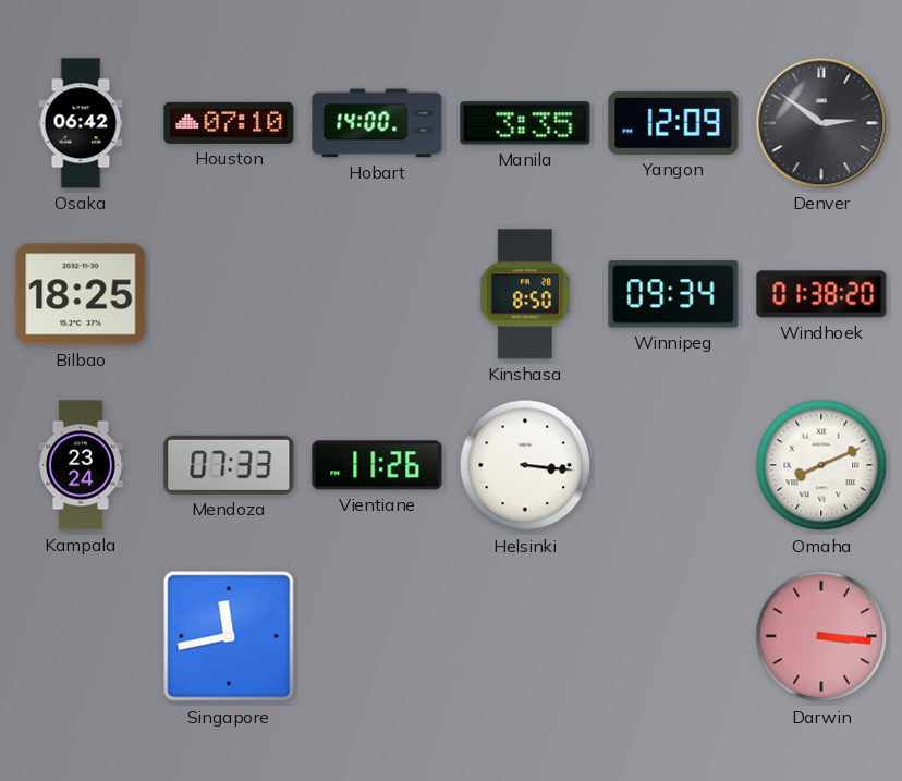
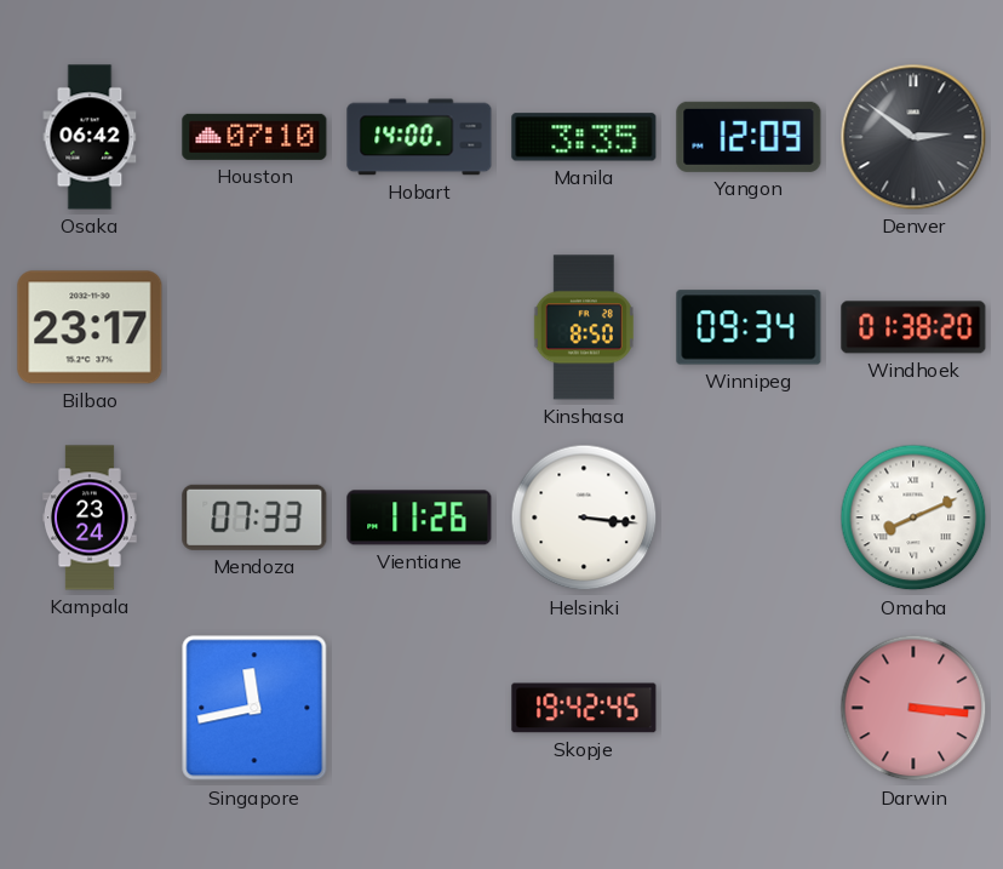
Bilbao: 18:25 -> 23:17 (90, 327)
Skopje: none -> 19:42 (584, 708)
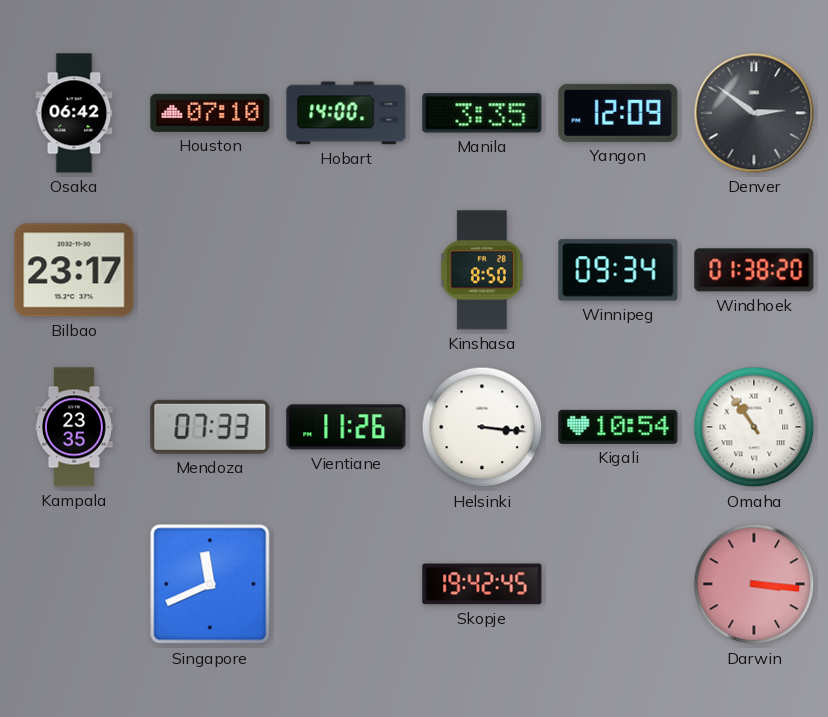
Kampala: 23:24 -> 23:35 (75, 427)
Kigali: none -> 10:54 (618, 427)
Omaha: 8:11 -> 10:54 (754, 427)
Singapore: 11:43 -> 11:41 (210, 584)
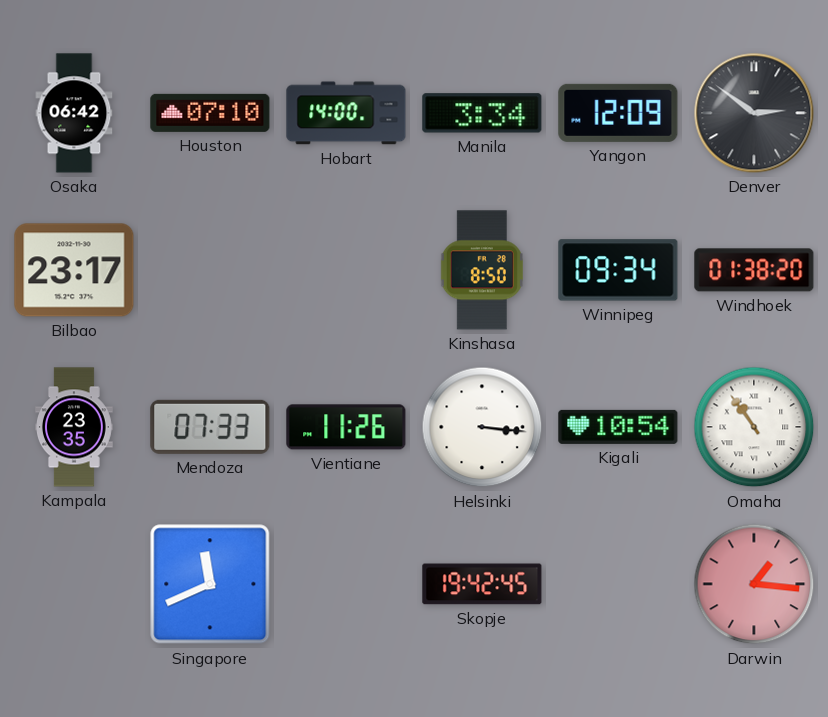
Manila: 3:35 -> 3:34 (482, 113)
Darwin: 3:16 -> 1:16 (754, 584)
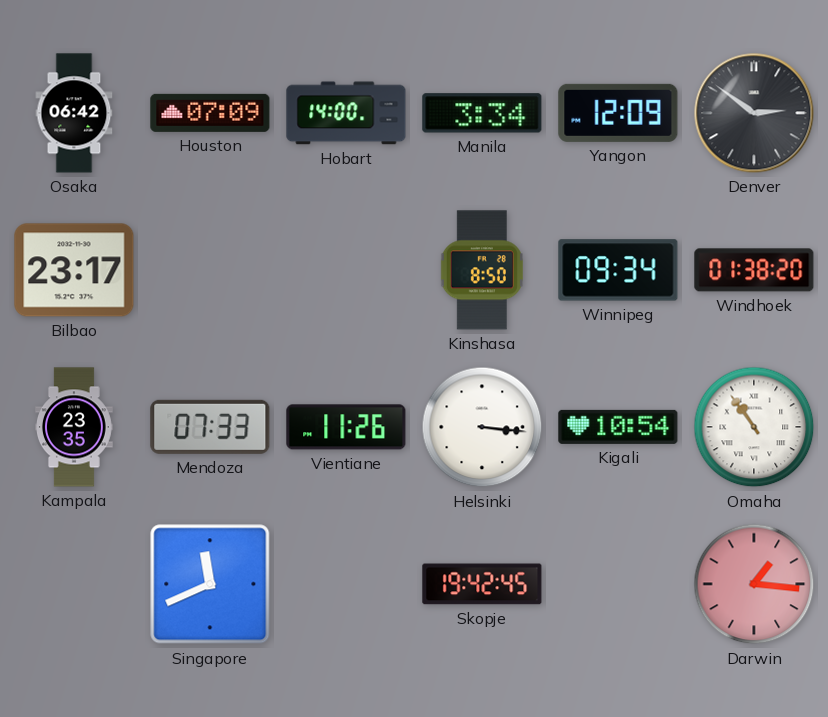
Houston: 07:10 -> 07:09 (210, 113)
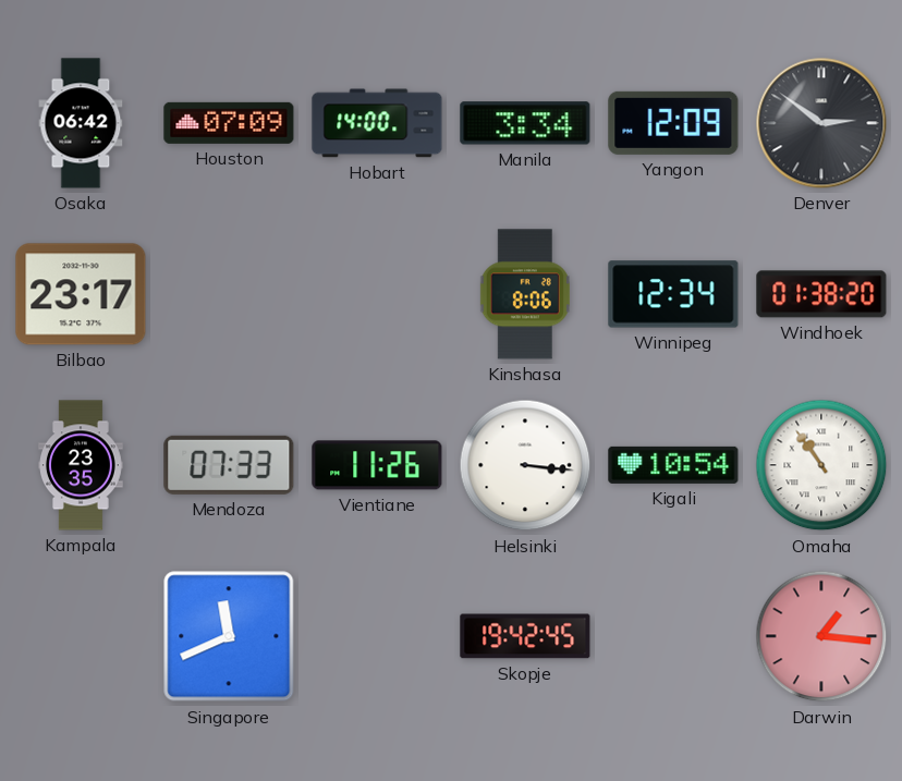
Kinshasa: 8:50 -> 8:06 (525, 294)
Winnipeg: 09:34 -> 12:34 (673, 294)
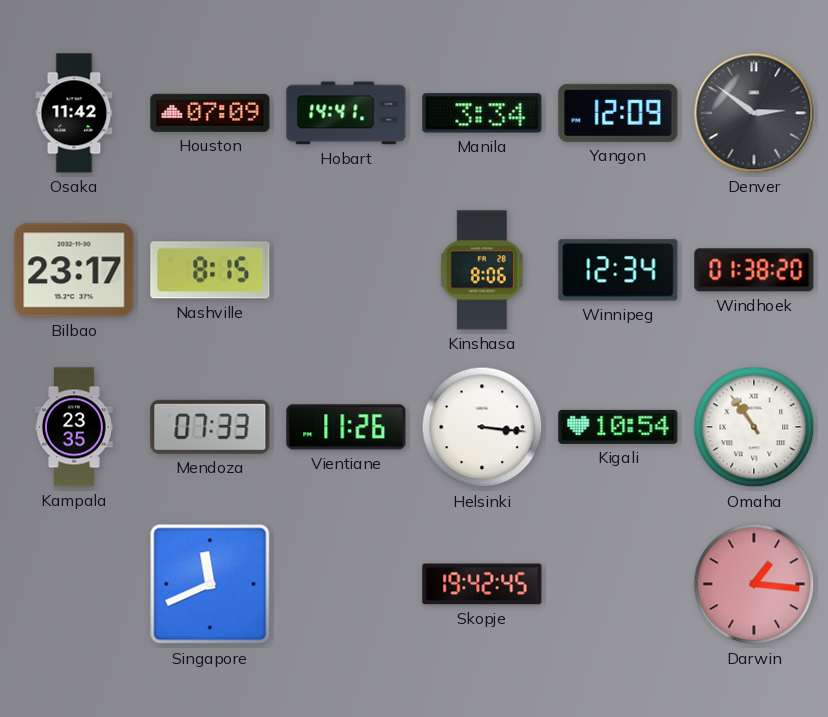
Osaka: 06:42 -> 11:42 (74, 113)
Hobart: 14:00 -> 14:41 (346, 113)
Nashville: none -> 8:15 (210, 270)
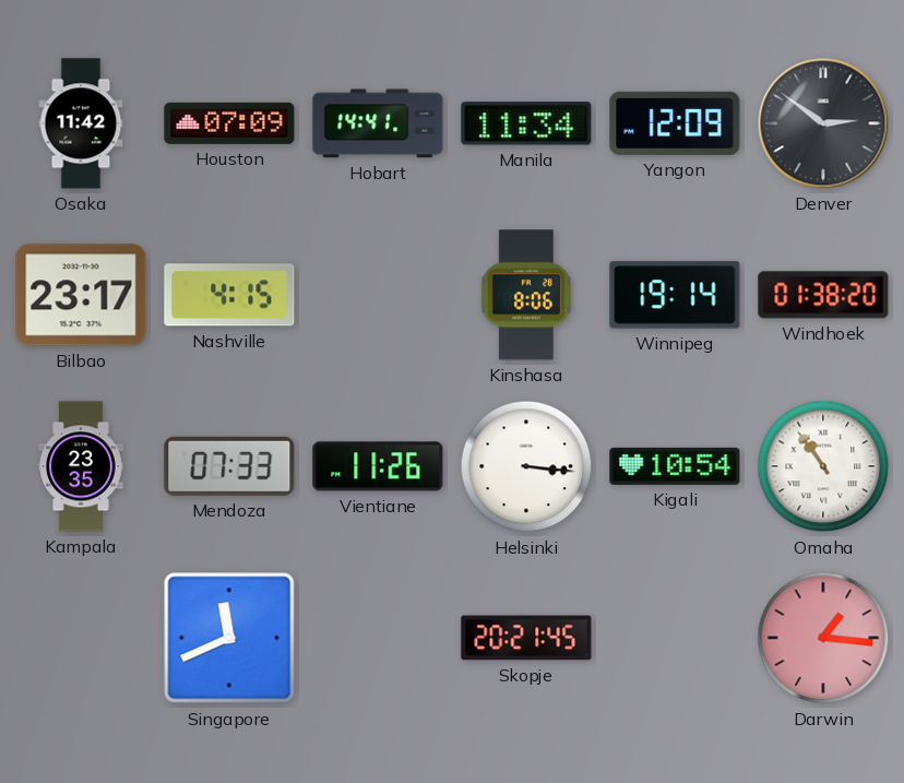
Manila: 3:34 -> 11:34 (526, 123)
Nashville: 8:15 -> 4:15 (229, 295)
Winnipeg: 12:34 -> 19:14 (675, 295)
Skopje: 19:42 -> 20:21 (526, 638)
